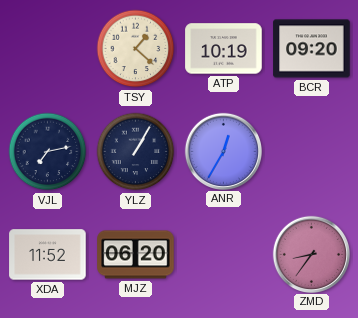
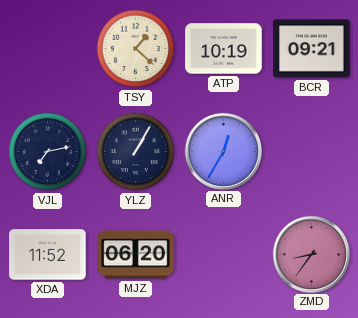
BCR: 09:20 -> 09:21 (312, 49)
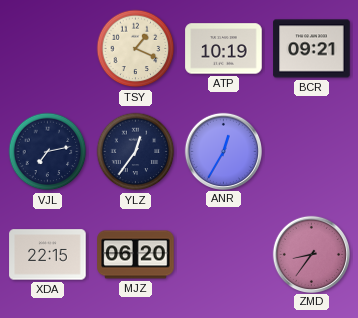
TSY: 1:22 -> 1:19 (136, 49)
YLZ: 1:05 -> 12:36 (136, 152)
XDA: 11:52 -> 22:15 (48, 255)
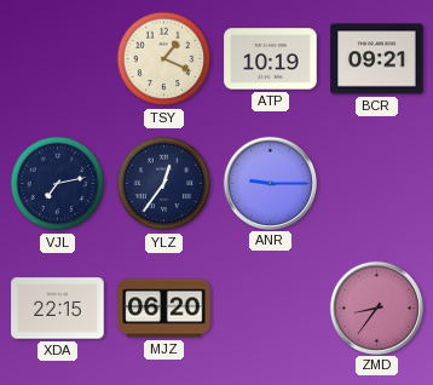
ANR: 12:35 -> 9:15 (270, 183)
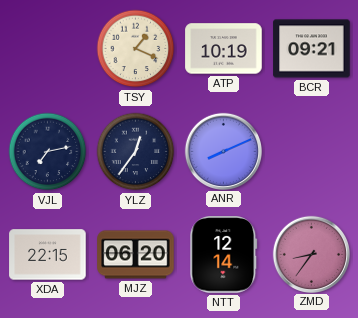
ANR: 9:15 -> 8:11 (223, 151)
NTT: none -> 12:14 (224, 255)
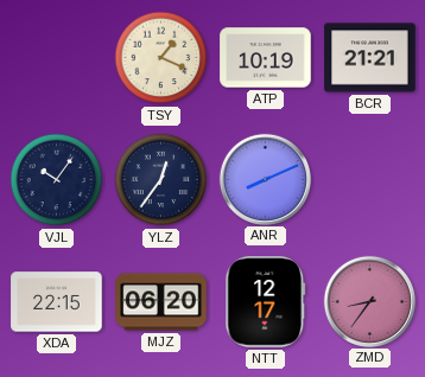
BCR: 09:21 -> 21:21 (370, 58)
VJL: 7:13 -> 10:06 (57, 180)
NTT: 12:14 -> 12:17 (266, 302)
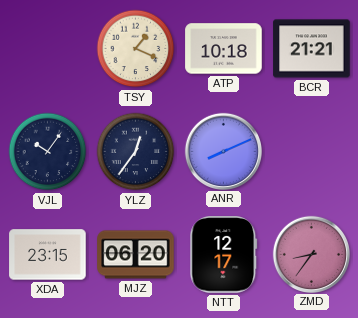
ATP: 10:19 -> 10:18 (224, 49)
XDA: 22:15 -> 23:15 (48, 255)
